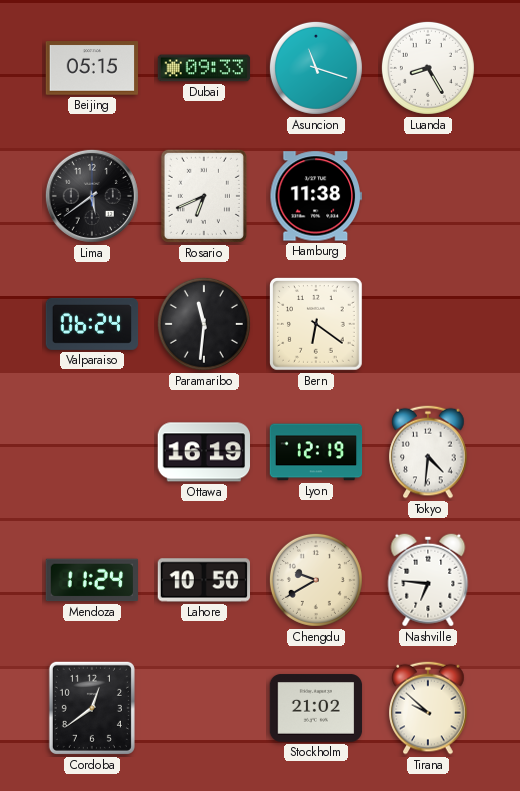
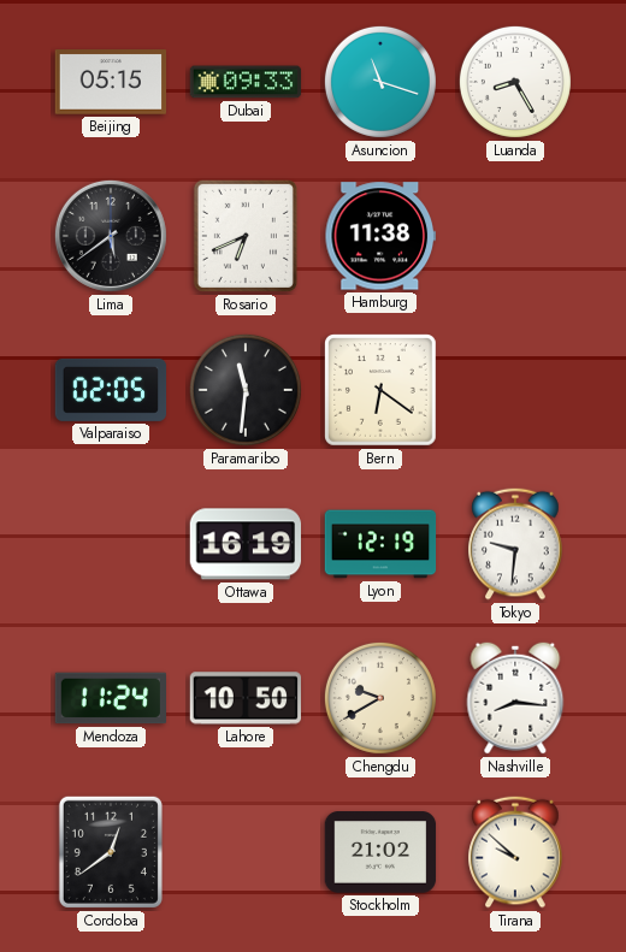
Valparaiso: 06:24 -> 02:05 (111, 390)
Tokyo: 4:31 -> 9:31 (515, 544)
Nashville: 6:46 -> 8:16 (515, 698)
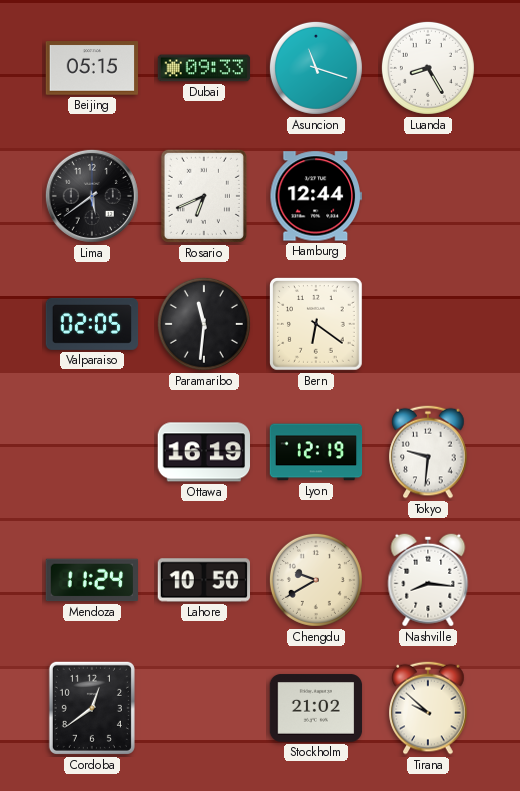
Hamburg: 11:38 -> 12:44 (315, 196)
